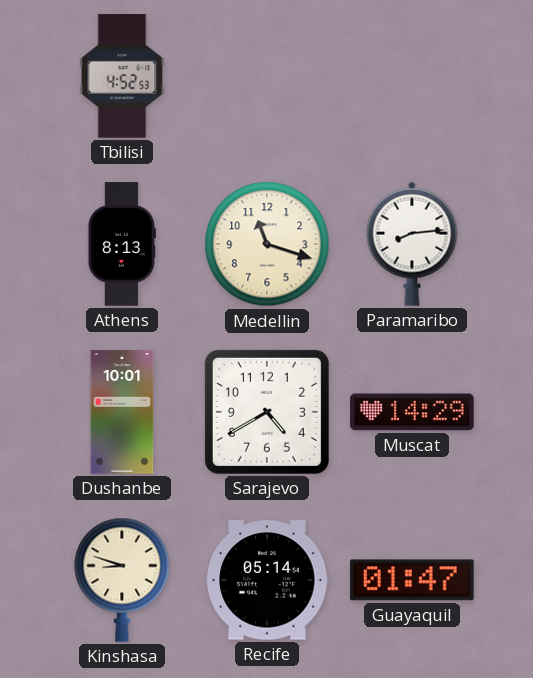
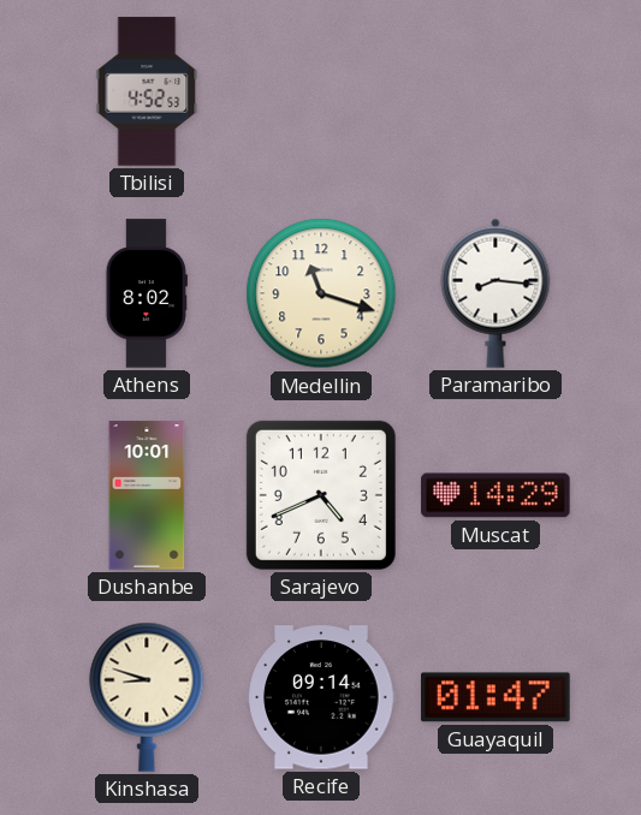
Athens: 8:13 -> 8:02 (147, 293)
Paramaribo: 8:14 -> 8:16 (495, 293)
Sarajevo: 4:40 -> 4:41 (321, 495)
Recife: 05:14 -> 09:14 (321, 697)
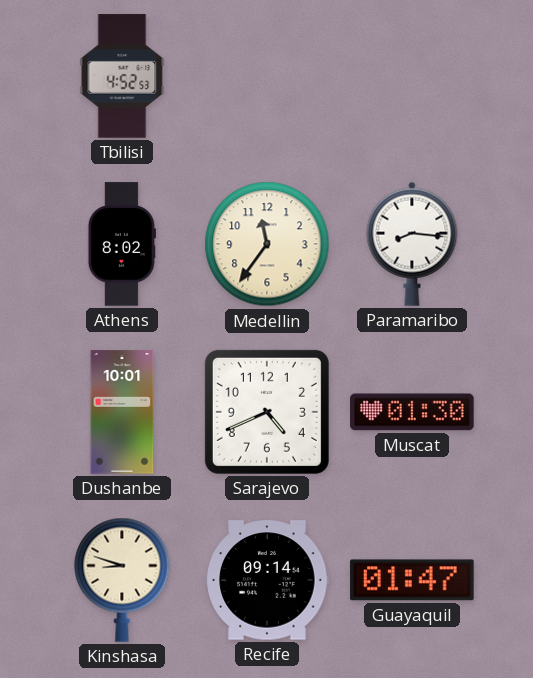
Medellin: 11:18 -> 11:36 (267, 244)
Muscat: 14:29 -> 01:30 (412, 412)
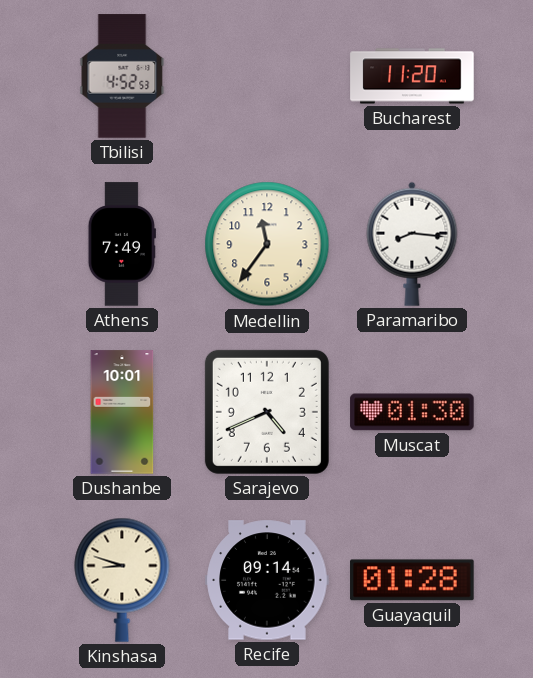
Bucharest: none -> 11:20 (412, 76)
Athens: 8:02 -> 7:49 (122, 244)
Guayaquil: 01:47 -> 01:28 (412, 580)
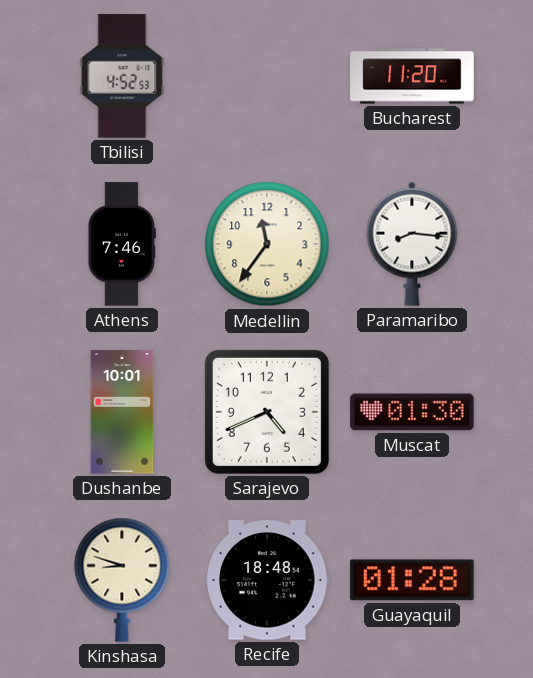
Athens: 7:49 -> 7:46 (122, 244)
Recife: 09:14 -> 18:48 (267, 580)
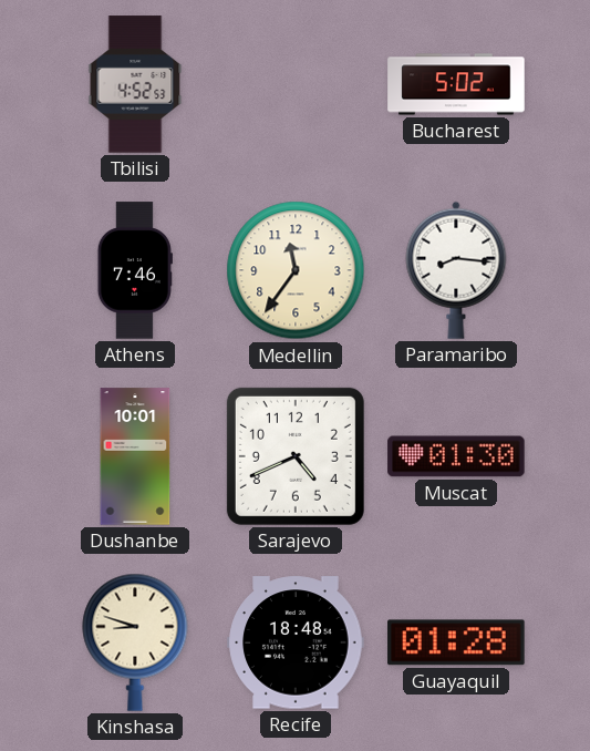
Bucharest: 11:20 -> 5:02 (456, 84)
